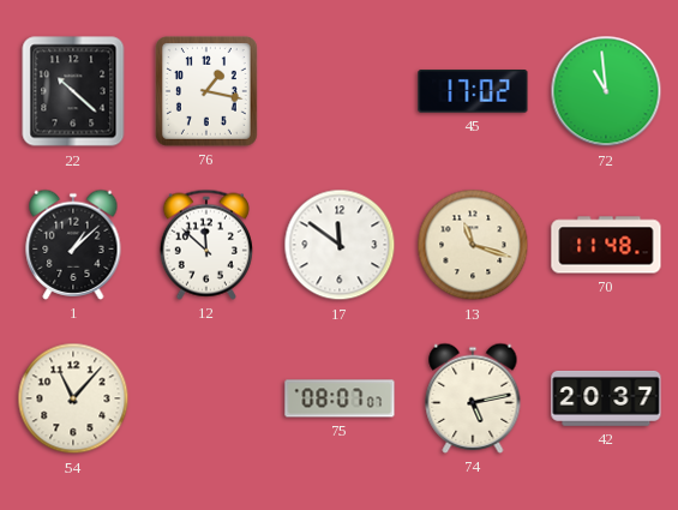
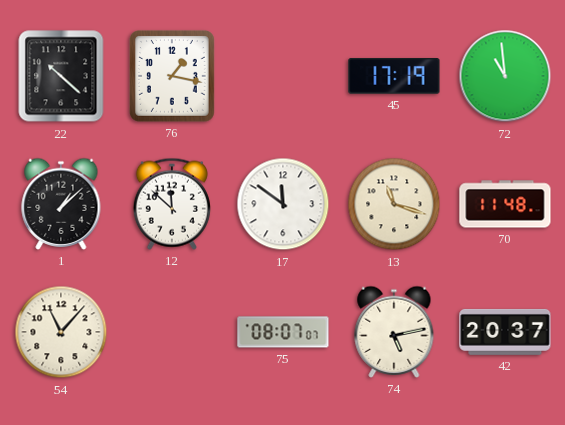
45: 17:02 -> 17:19 (394, 76)
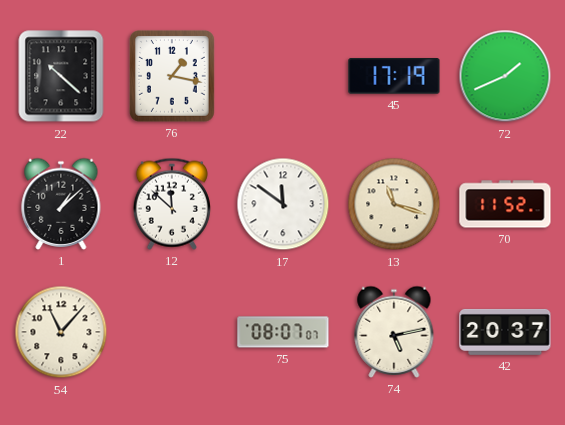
72: 10:59 -> 1:41 (505, 76)
70: 11:48 -> 11:52 (505, 204)
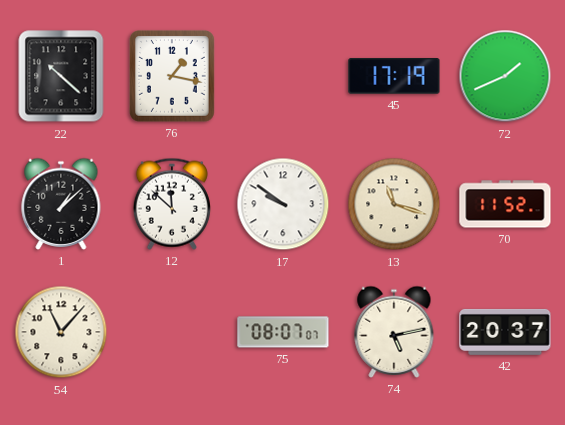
17: 11:51 -> 9:51 (283, 204)
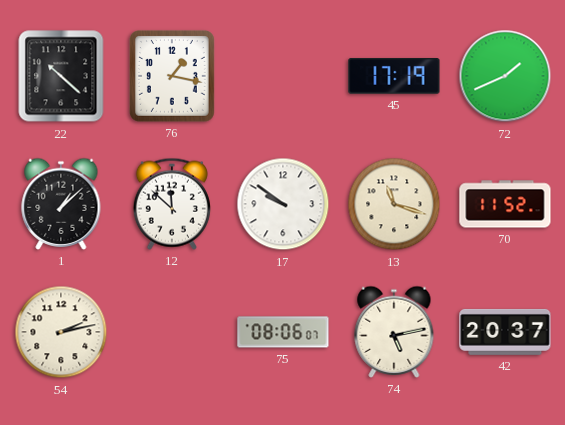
54: 11:07 -> 2:13 (61, 332)
75: 08:07 -> 08:06 (283, 332)
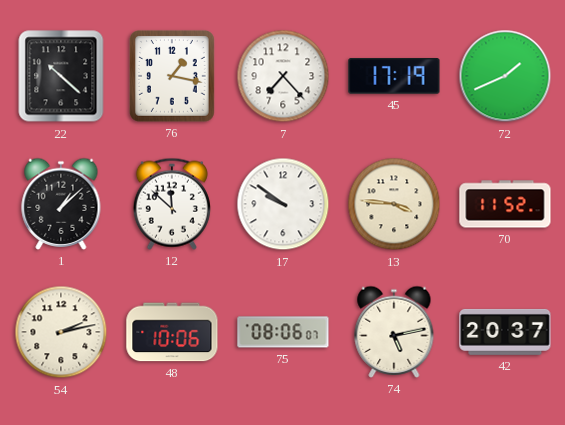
7: none -> 7:23 (283, 76)
13: 11:18 -> 3:46 (394, 204)
48: none -> 10:06 (172, 332)
